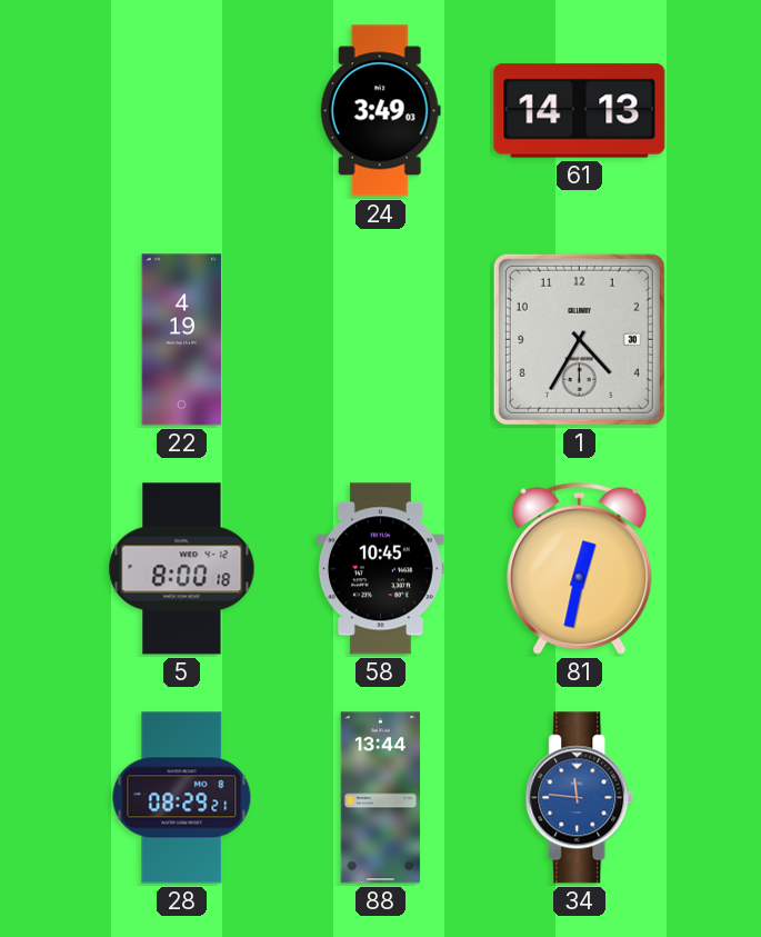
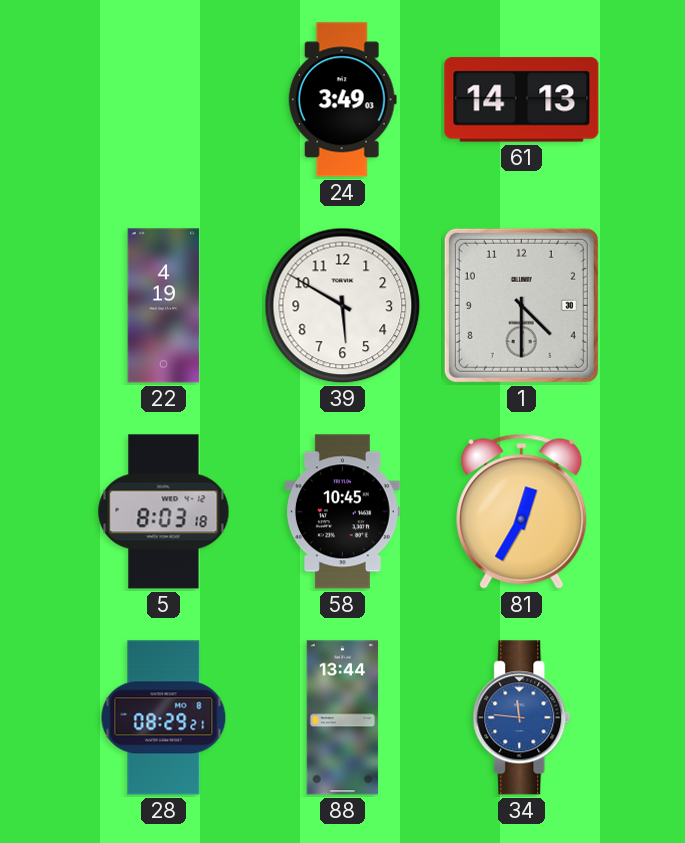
39: none -> 5:50 (343, 306)
1: 4:35 -> 4:30 (521, 305)
5: 8:00 -> 8:03 (164, 512)
81: 12:32 -> 12:35 (522, 511)
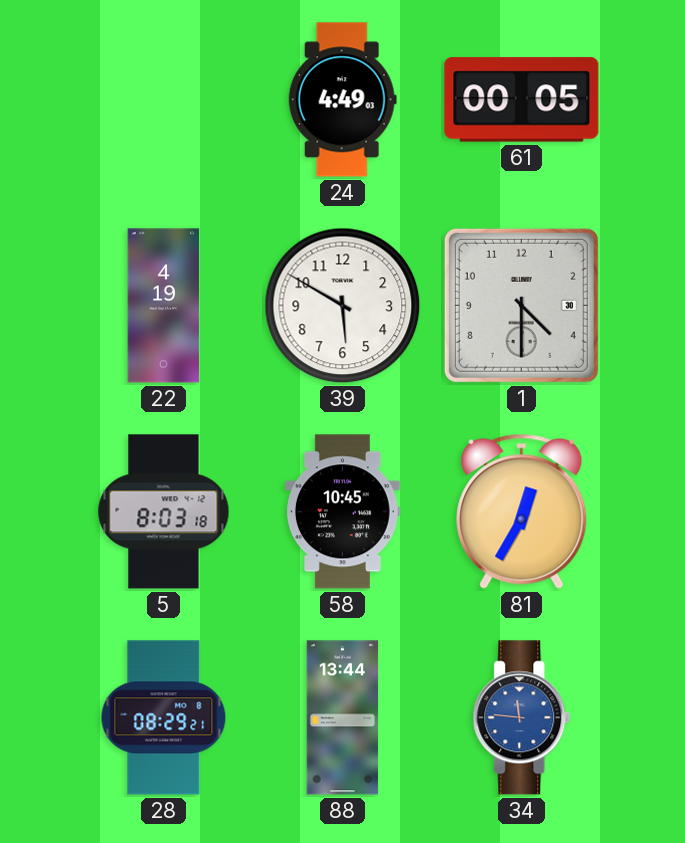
24: 3:49 -> 4:49 (342, 100)
61: 14:13 -> 00:05 (522, 100)
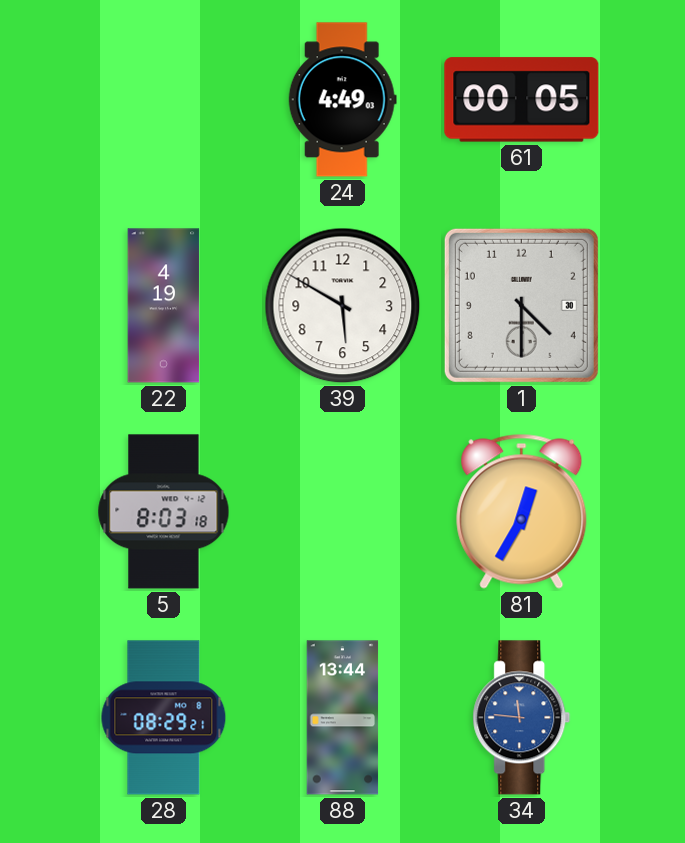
58: 10:45 -> none (342, 512)
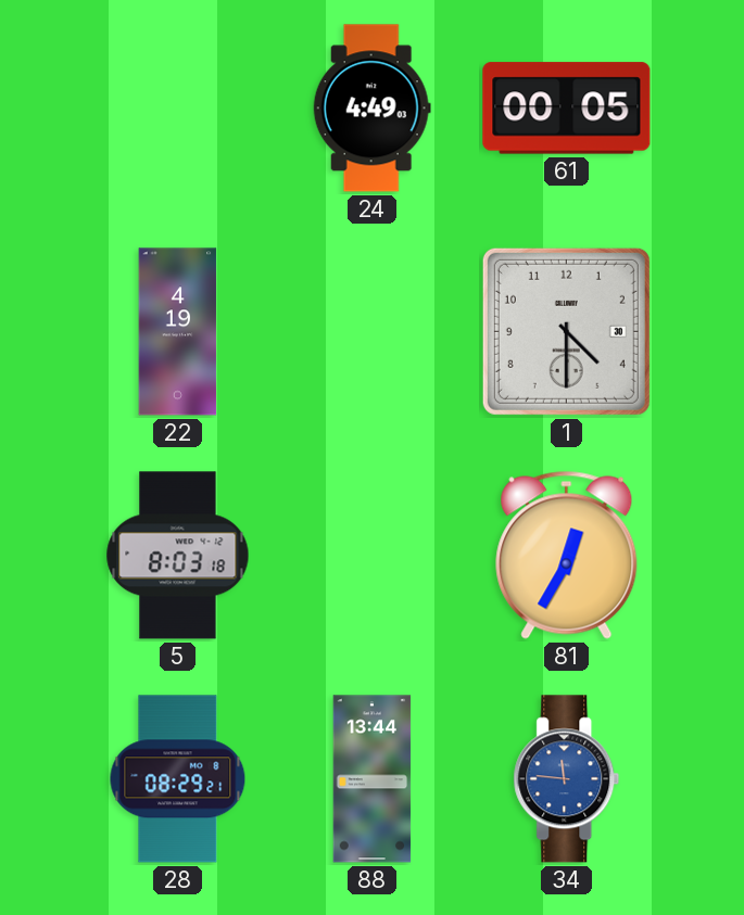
39: 5:50 -> none (343, 306)
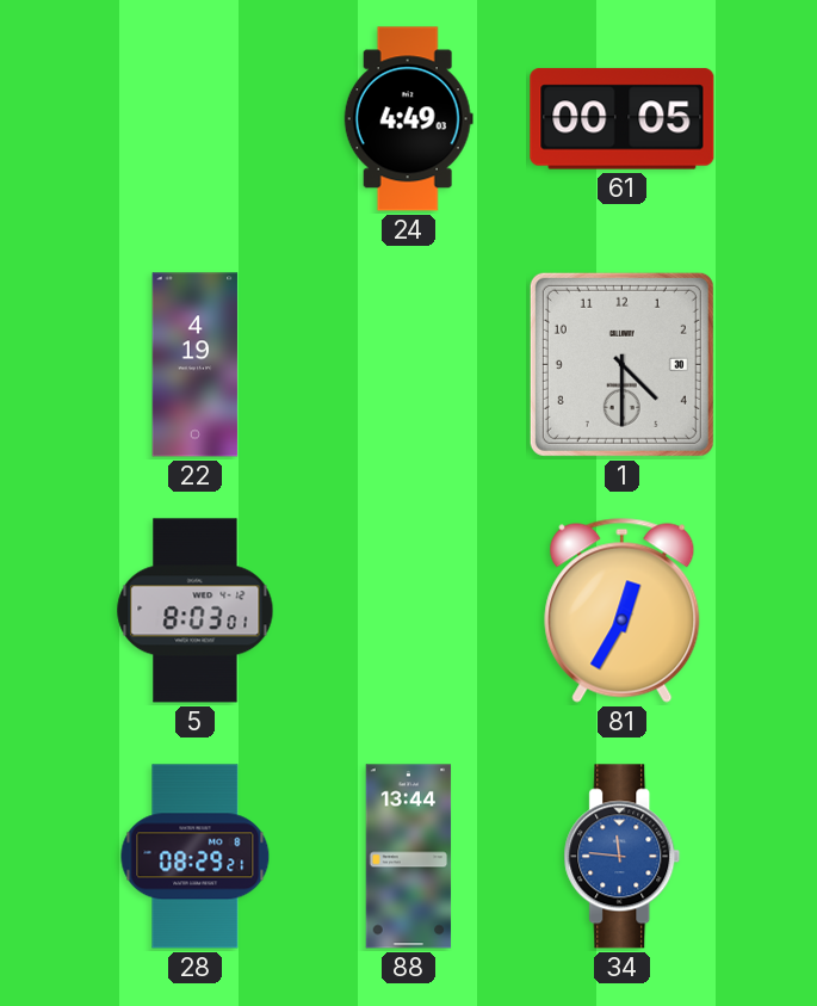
5: 8:03:18 -> 8:03:01 (196, 611)
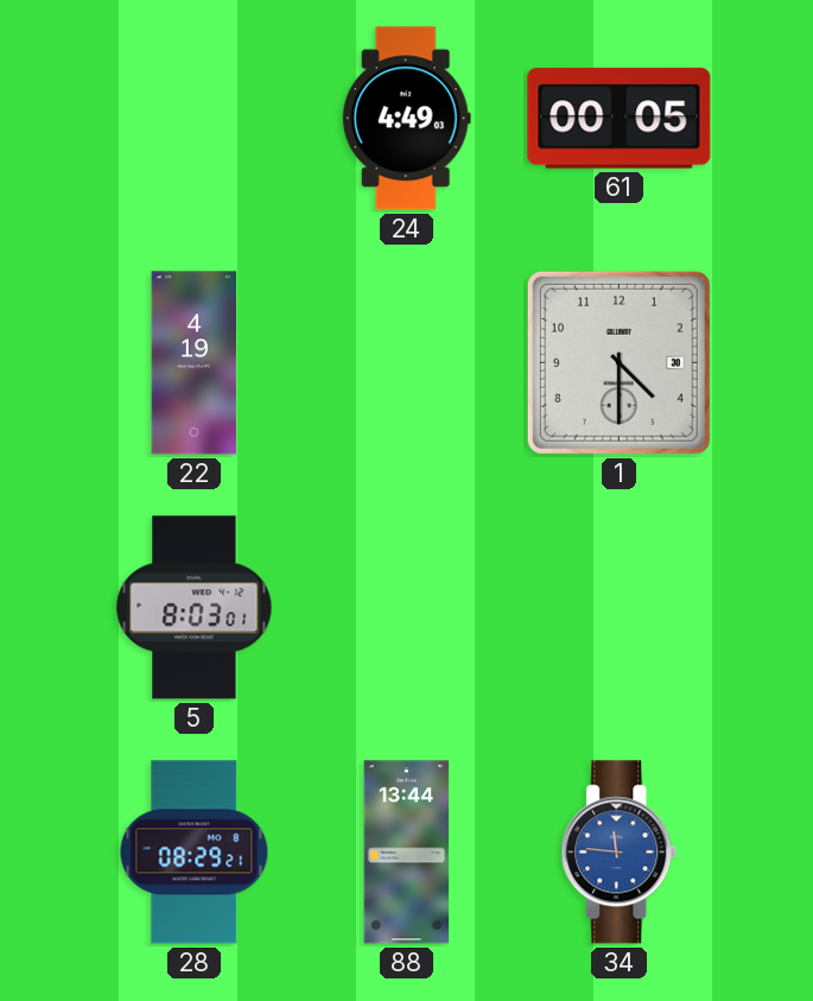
81: 12:35 -> none (623, 610)
